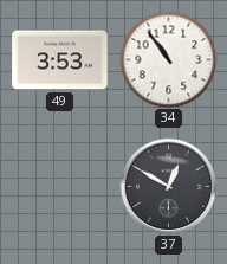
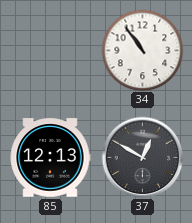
49: 3:53 -> none (60, 60)
85: none -> 12:13 (50, 158)
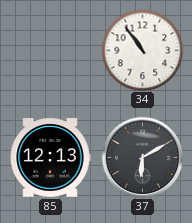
37: 12:50 -> 6:10 (142, 157)
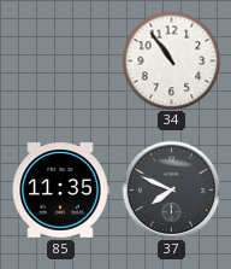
85: 12:13 -> 11:35 (60, 191)
37: 6:10 -> 7:49 (171, 189)
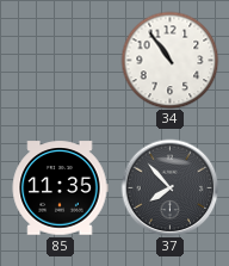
37: 7:49 -> 7:53 (169, 187)
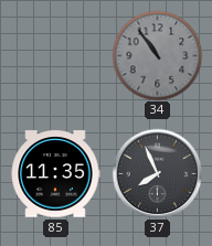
34 dial: white -> grey (157, 55)
37: 7:53 -> 7:56 (157, 173)
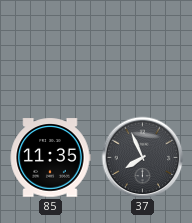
34: 10:54 -> none (157, 55)
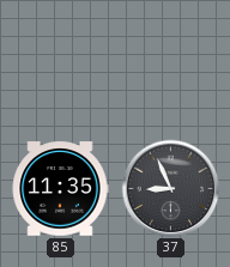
37: 7:56 -> 8:56 (170, 188)
